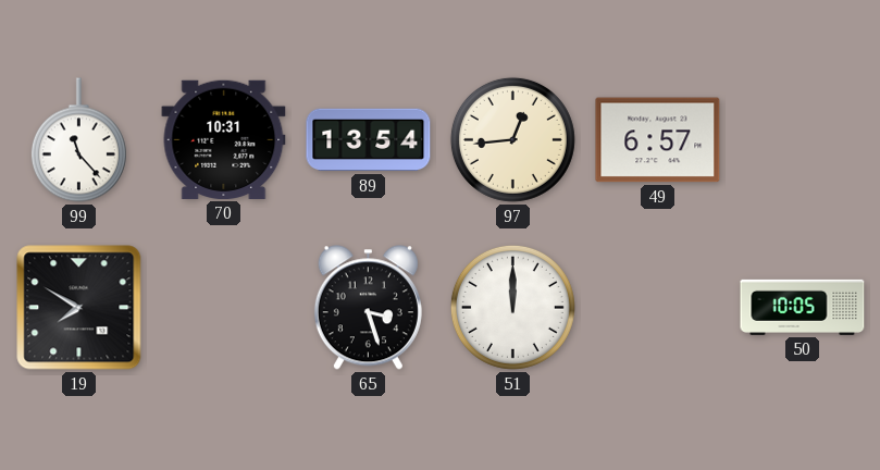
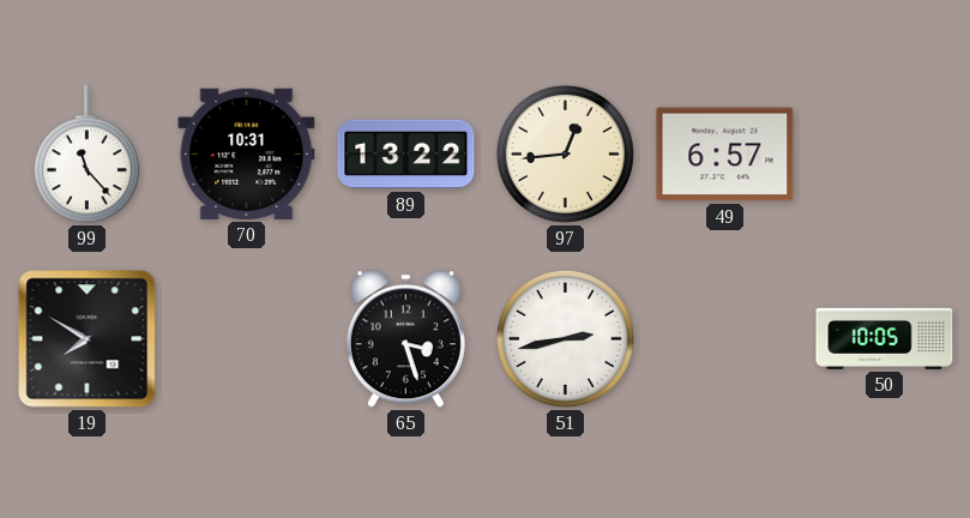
89: 13:54 -> 13:22 (406, 155)
51: 12:00 -> 2:43 (565, 338)
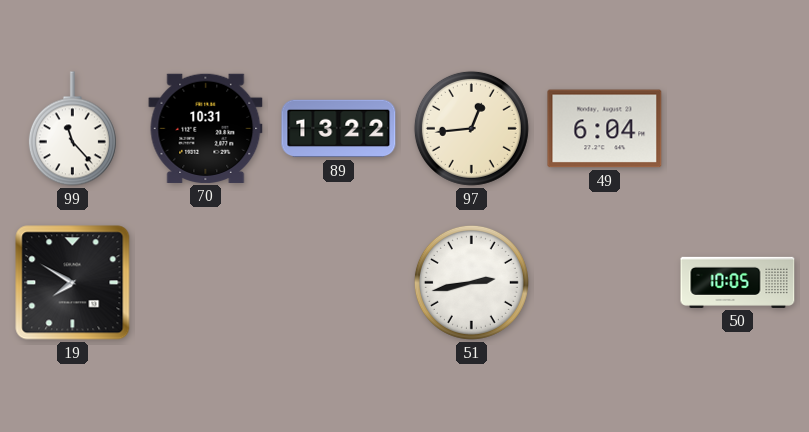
49: 6:57 -> 6:04 (605, 129)
65: 3:27 -> none (405, 339)
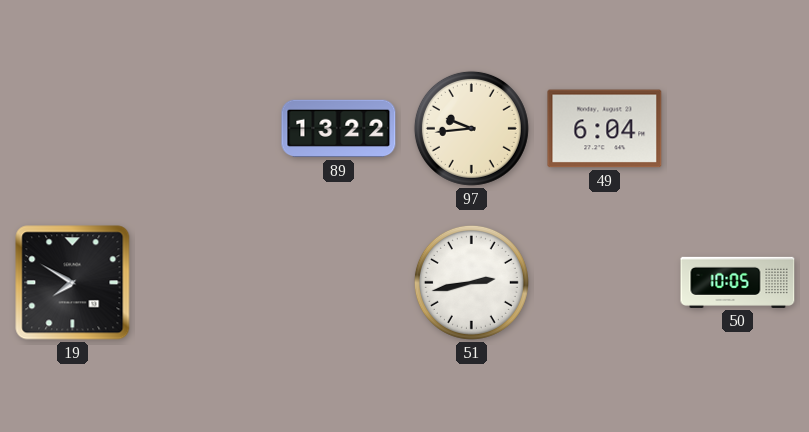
99: 11:23 -> none (72, 129)
70: 10:31 -> none (206, 128)
97: 12:44 -> 9:44 (471, 128)
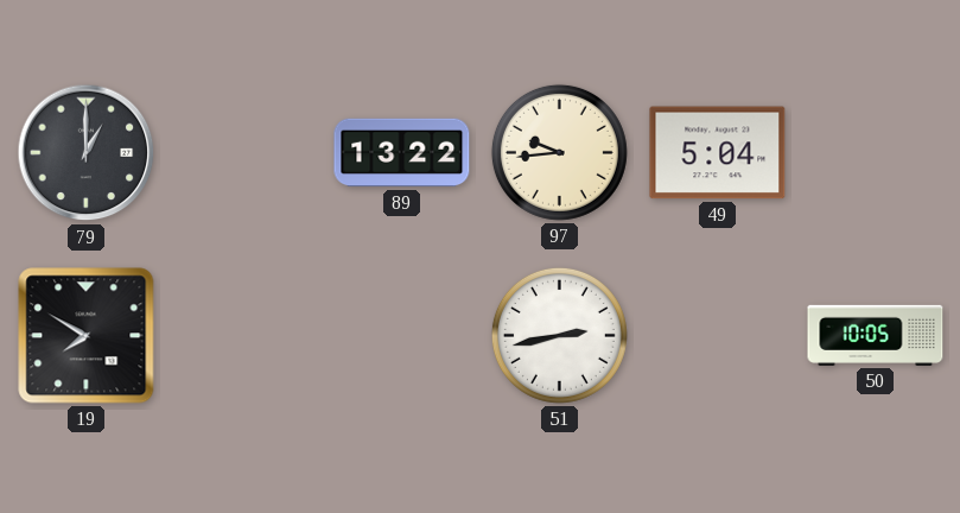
79: none -> 1:00 (87, 153)
49: 6:04 -> 5:04 (718, 153)
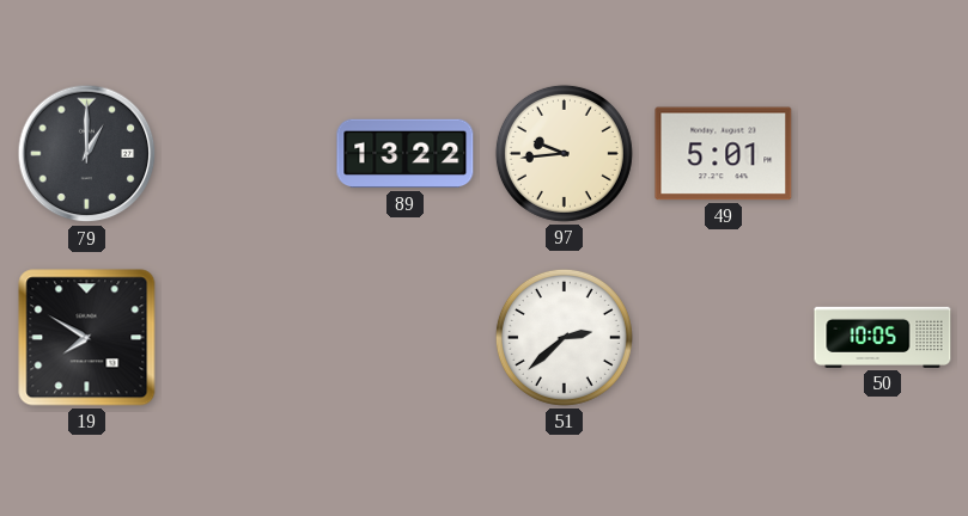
49: 5:04 -> 5:01 (724, 154)
51: 2:43 -> 2:38 (564, 337)
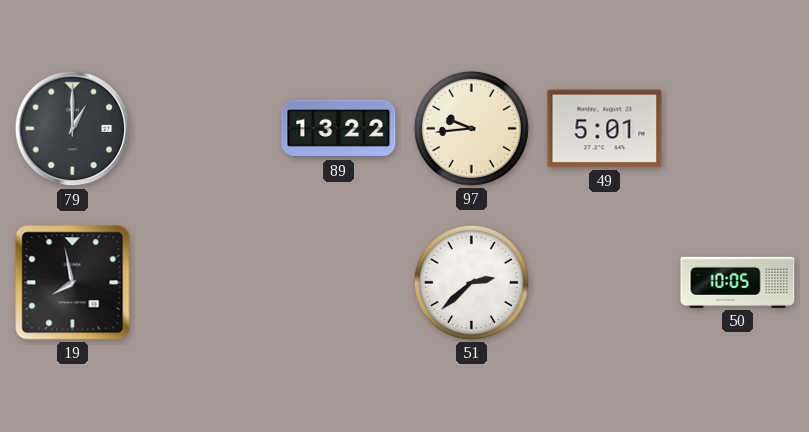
19: 7:50 -> 7:58 (73, 283)
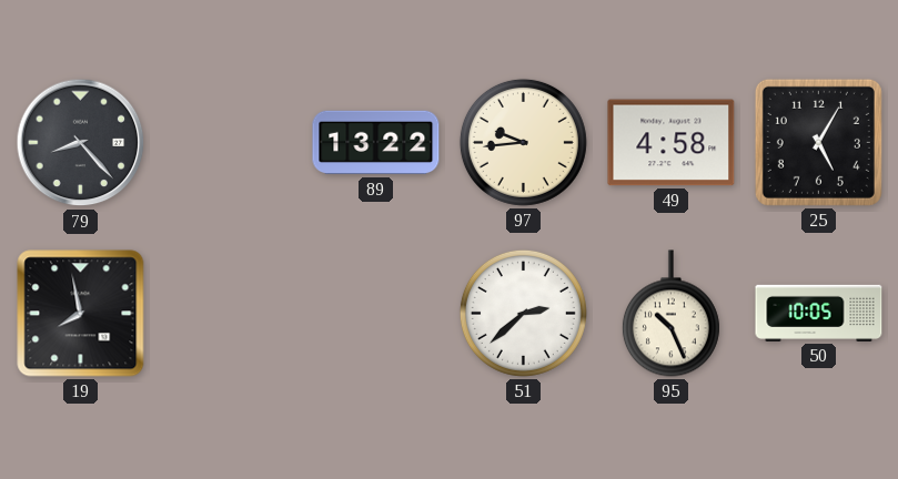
79: 1:00 -> 8:23 (81, 143)
49: 5:01 -> 4:58 (672, 143)
25: none -> 5:05 (818, 142)
95: none -> 10:26 (670, 314)
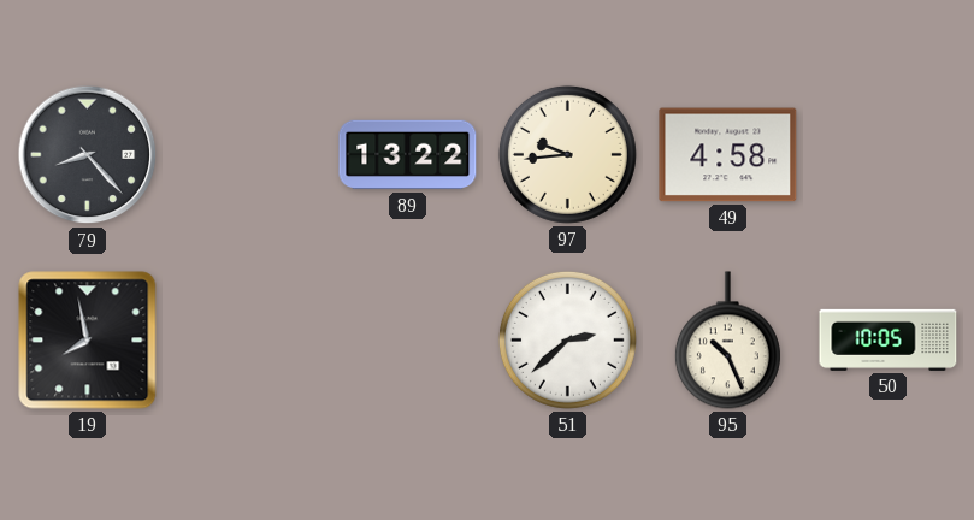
25: 5:05 -> none (818, 142)
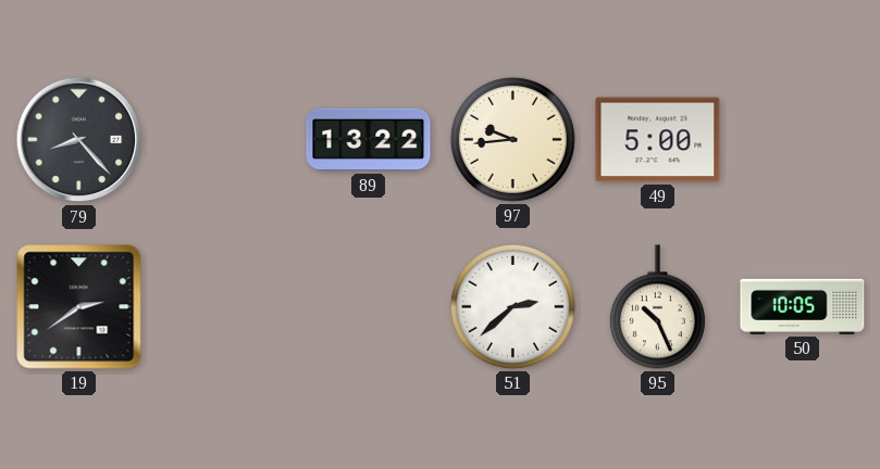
49: 4:58 -> 5:00 (658, 140)
19: 7:58 -> 2:39 (79, 307)
